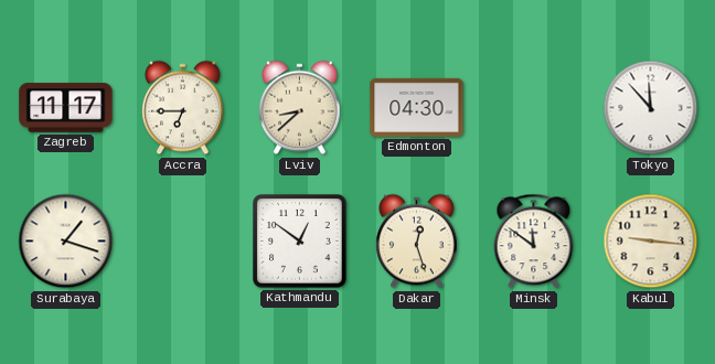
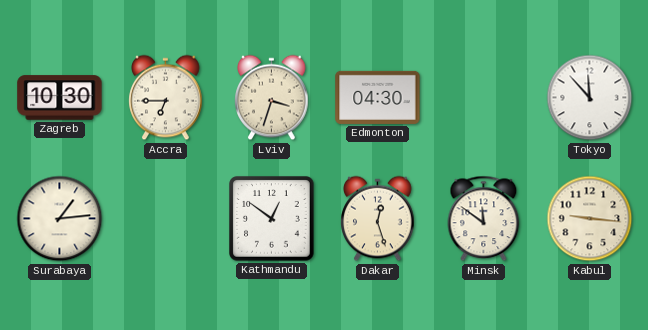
Zagreb: 11:17 -> 10:30 (60, 98)
Lviv: 8:38 -> 3:33 (272, 98)
Surabaya: 1:18 -> 1:14 (60, 219)
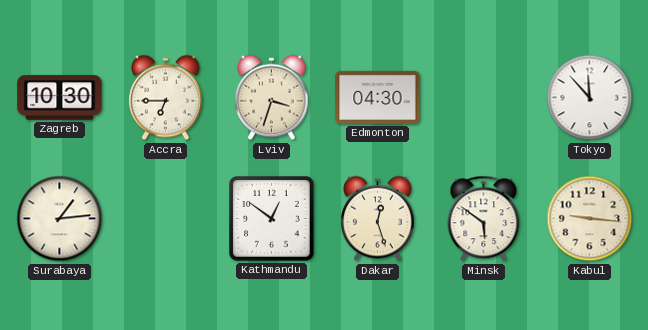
Minsk: 11:51 -> 5:51 (484, 219)
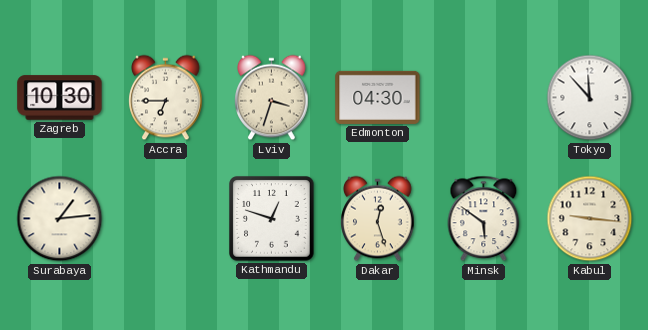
Kathmandu: 12:51 -> 12:48 (272, 219)
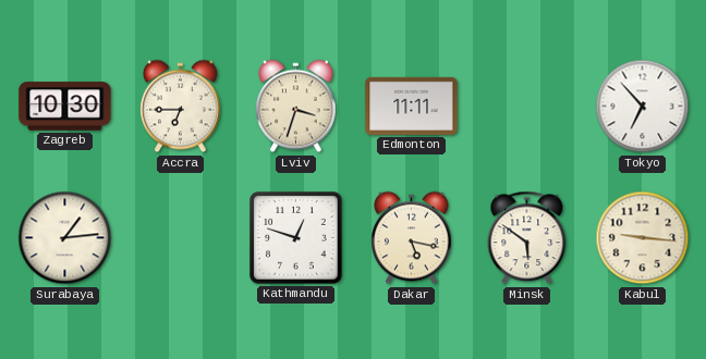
Edmonton: 04:30 -> 11:11 (412, 106)
Tokyo: 11:53 -> 6:53 (643, 107)
Dakar: 12:27 -> 5:17 (412, 238)
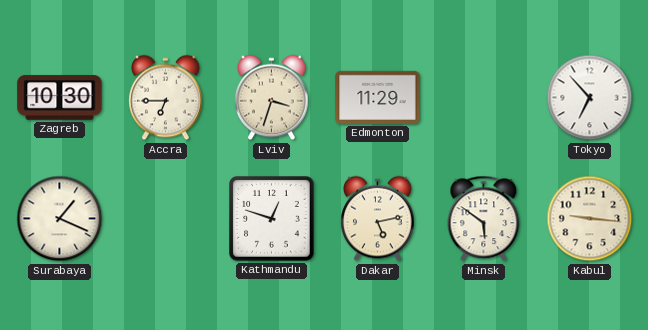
Edmonton: 11:11 -> 11:29 (378, 97)
Surabaya: 1:14 -> 1:19 (60, 219)
Dakar: 5:17 -> 5:13 (378, 219)
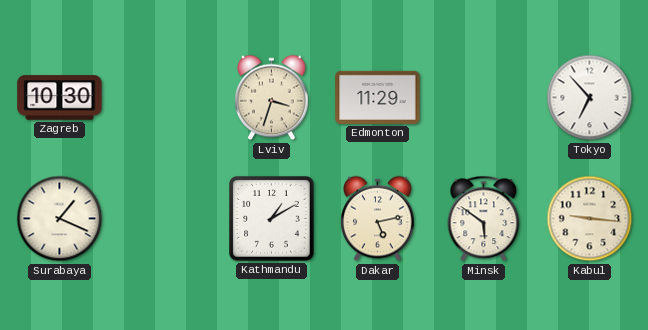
Accra: 6:45 -> none (166, 98)
Kathmandu: 12:48 -> 1:10 (272, 219)
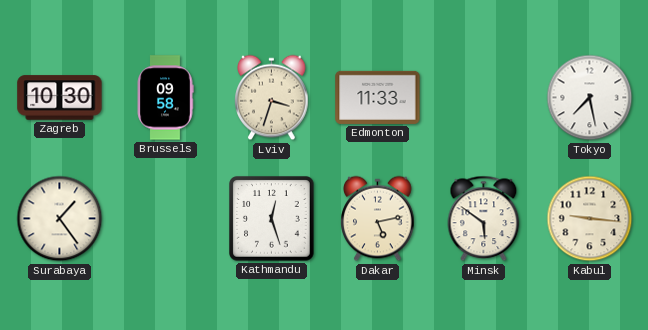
Brussels: none -> 09:58 (165, 98)
Edmonton: 11:29 -> 11:33 (378, 97)
Tokyo: 6:53 -> 7:28 (590, 98)
Surabaya: 1:19 -> 1:24 (60, 219)
Kathmandu: 1:10 -> 12:27 (272, 219)
